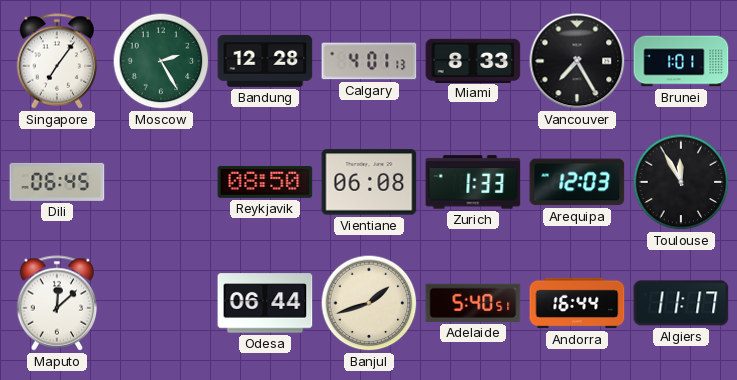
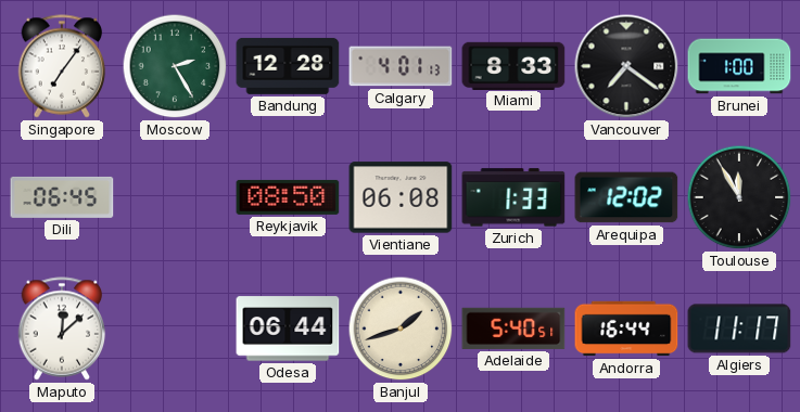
Vancouver: 7:25 -> 7:21 (626, 66)
Brunei: 1:01 -> 1:00 (739, 66)
Arequipa: 12:03 -> 12:02 (626, 197)
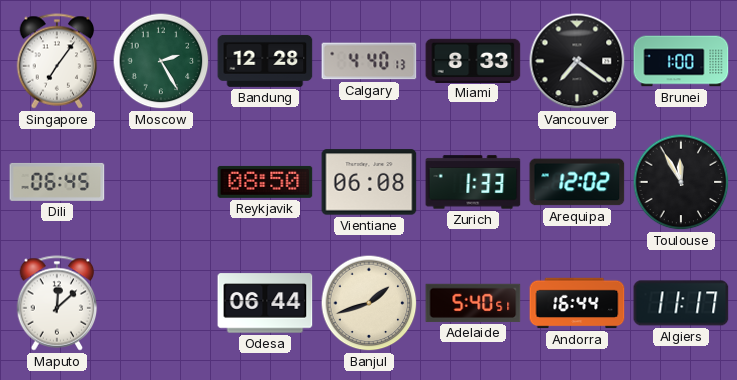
Calgary: 4:01 -> 4:40 (369, 61)
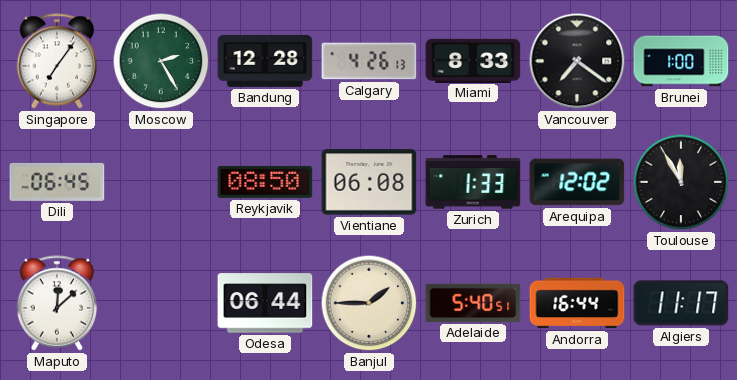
Calgary: 4:40 -> 4:26 (369, 61)
Banjul: 1:42 -> 1:45 (369, 303)
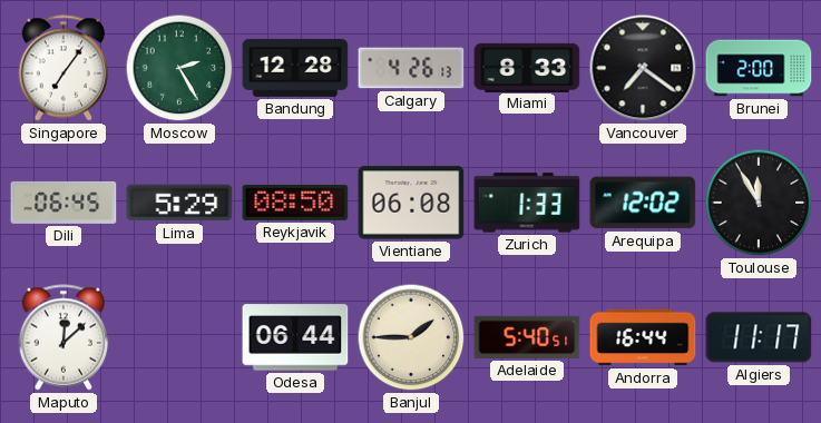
Brunei: 1:00 -> 2:00 (759, 68)
Lima: none -> 5:29 (179, 203)
